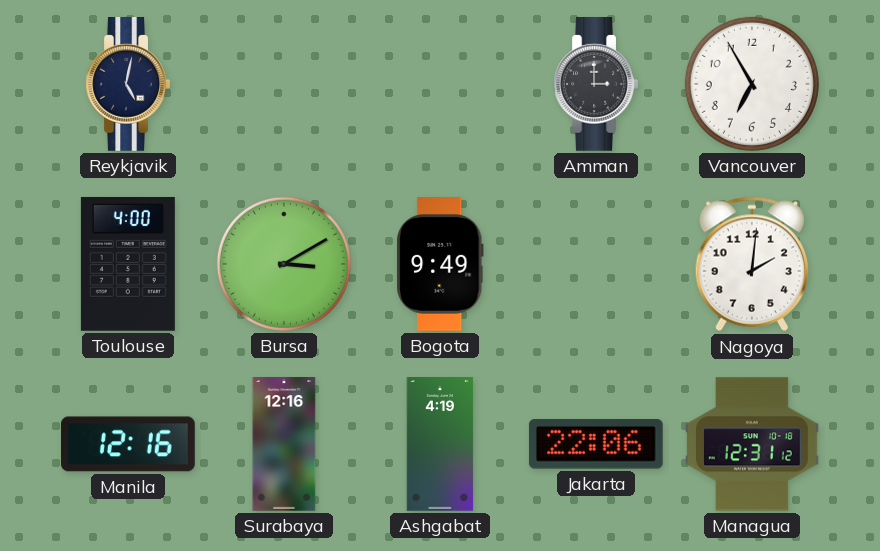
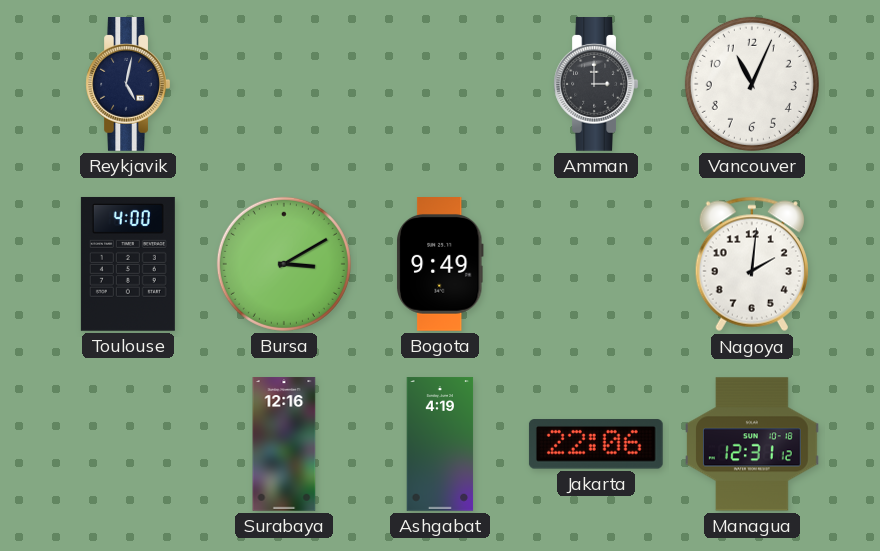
Vancouver: 6:55 -> 11:04 (752, 84)
Manila: 12:16 -> none (129, 444)
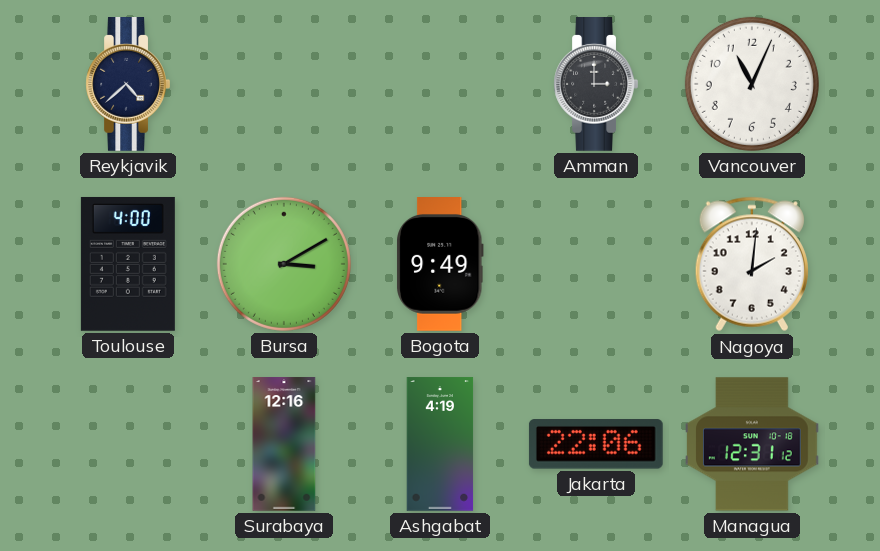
Reykjavik: 5:02 -> 4:38 (128, 85)
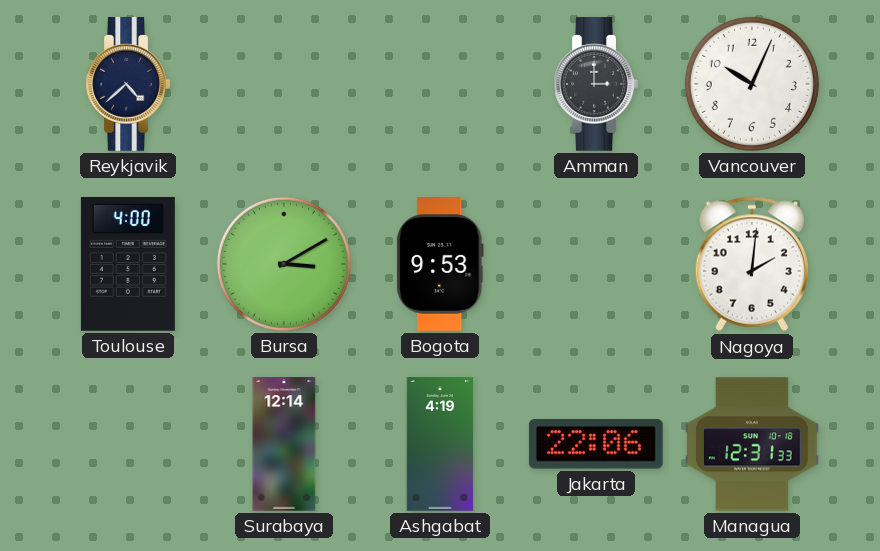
Vancouver: 11:04 -> 10:04 (752, 84)
Bogota: 9:49 -> 9:53 (441, 265)
Surabaya: 12:16 -> 12:14 (284, 444)
Managua: 12:31:12 -> 12:31:33 (752, 444)
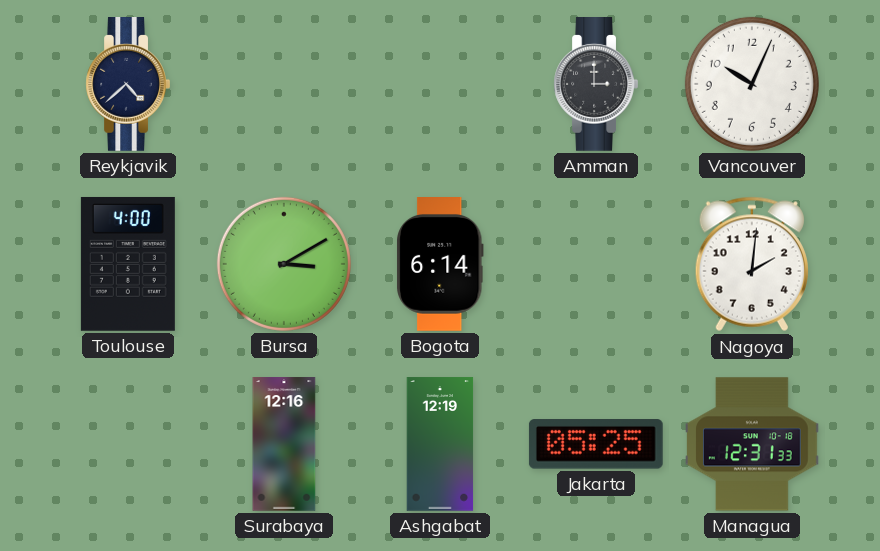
Bogota: 9:53 -> 6:14 (441, 265)
Surabaya: 12:14 -> 12:16 (284, 444)
Ashgabat: 4:19 -> 12:19 (440, 444)
Jakarta: 22:06 -> 05:25 (596, 444)
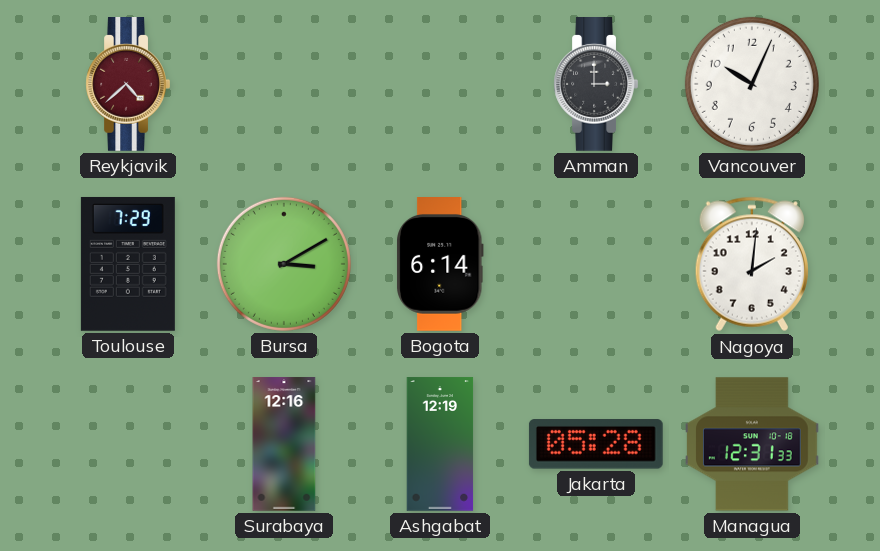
Reykjavik dial: navy -> burgundy (128, 85)
Toulouse: 4:00 -> 7:29 (128, 264)
Jakarta: 05:25 -> 05:28 (596, 444)
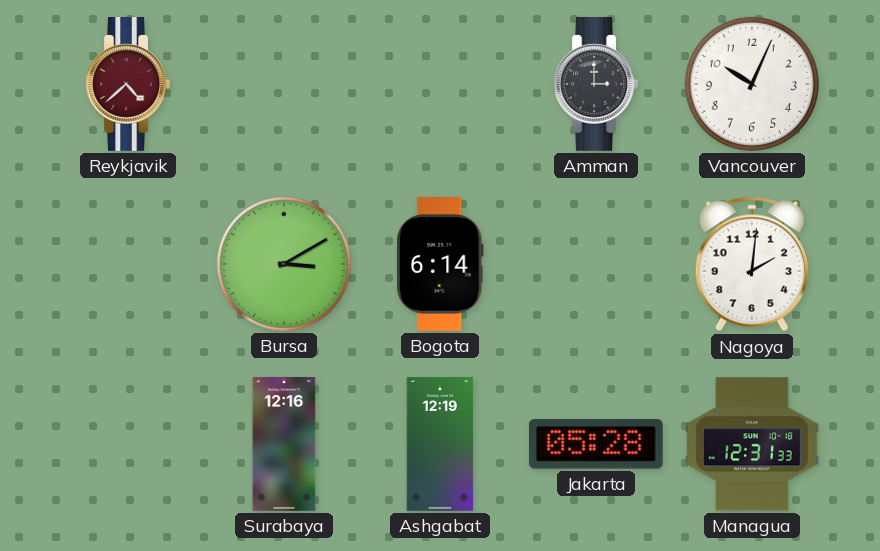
Toulouse: 7:29 -> none (128, 264)
